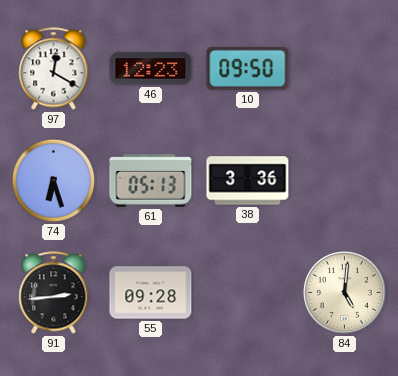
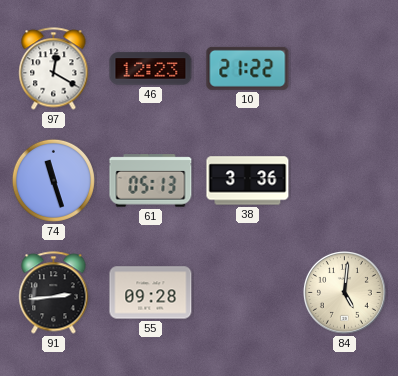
10: 09:50 -> 21:22 (248, 68)
74: 6:27 -> 11:27 (53, 180)
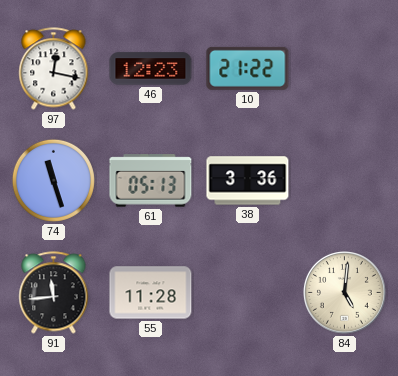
97: 12:20 -> 12:17 (54, 69)
91: 2:44 -> 11:44 (54, 293)
55: 09:28 -> 11:28 (151, 293)
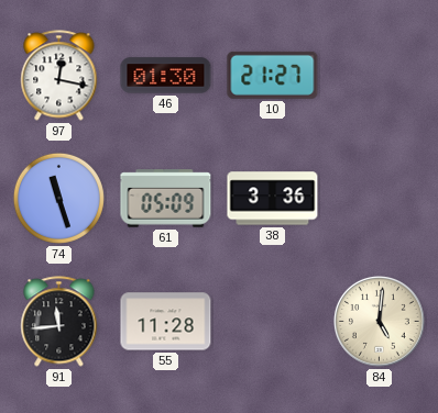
46: 12:23 -> 01:30 (166, 76)
10: 21:22 -> 21:27 (273, 75)
61: 05:13 -> 05:09 (166, 199)
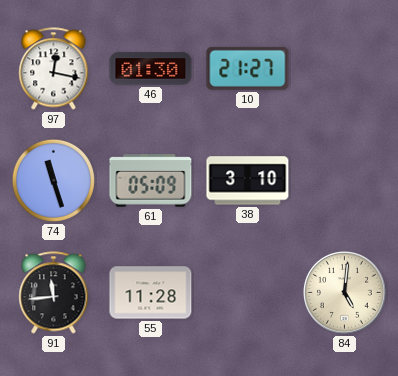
38: 3:36 -> 3:10 (248, 181)
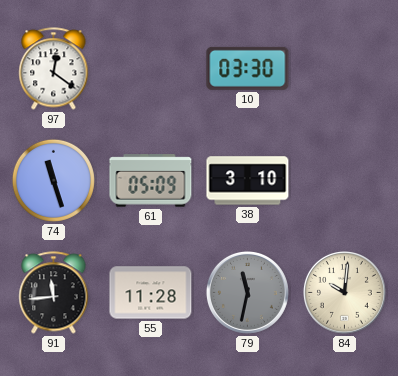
97: 12:17 -> 12:21 (54, 69)
46: 01:30 -> none (151, 69)
10: 21:27 -> 03:30 (248, 68)
79: none -> 11:32 (247, 292)
84: 5:01 -> 10:01 (344, 292)
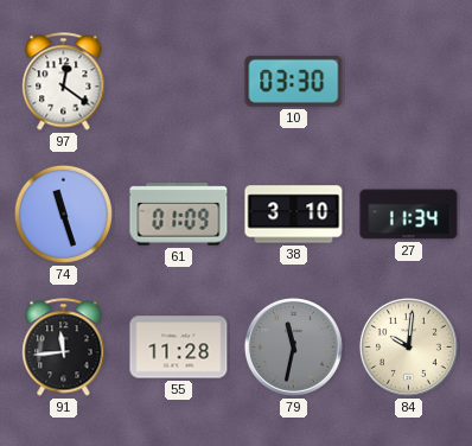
61: 05:09 -> 01:09 (179, 215)
27: none -> 11:34 (409, 215)
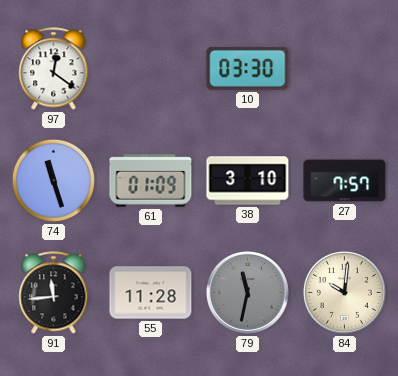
27: 11:34 -> 7:57 (345, 181)
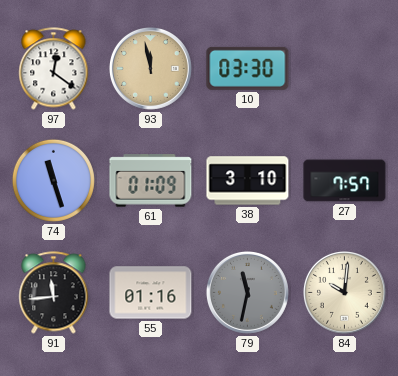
93: none -> 11:58 (150, 68)
55: 11:28 -> 01:16 (151, 293)
